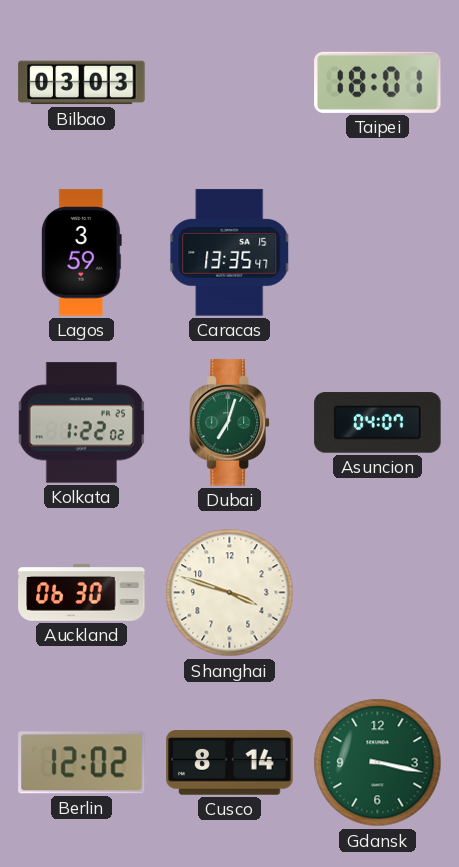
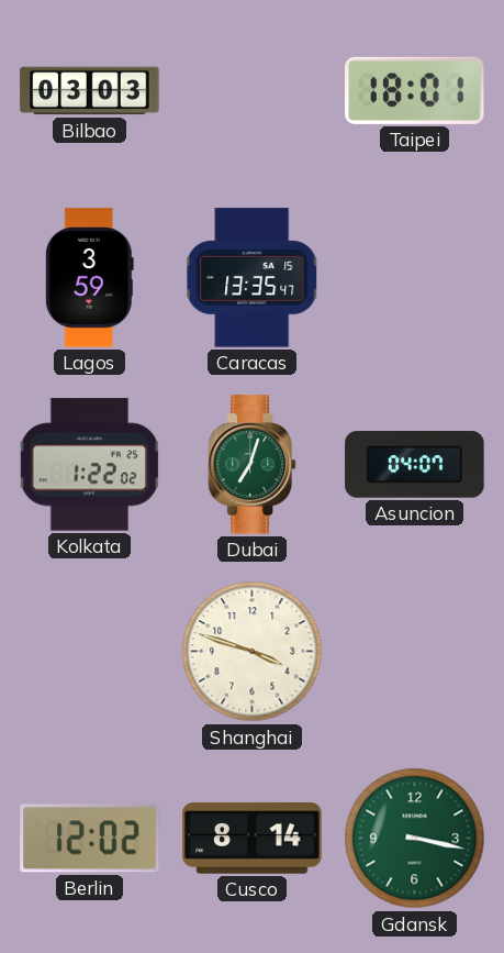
Auckland: 06:30 -> none (82, 593)
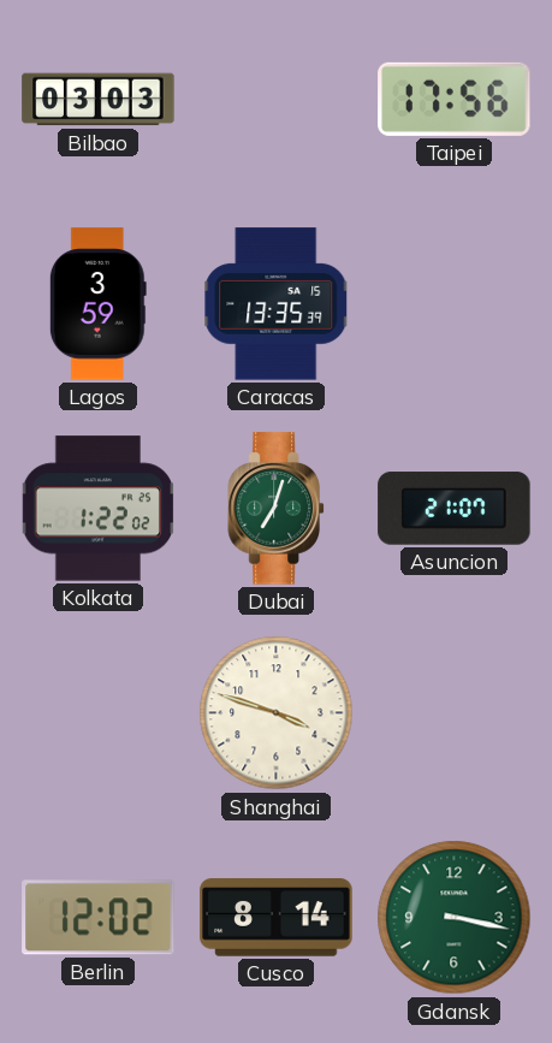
Taipei: 18:01 -> 17:56 (455, 99)
Caracas: 13:35:47 -> 13:35:39 (277, 304)
Asuncion: 04:07 -> 21:07 (455, 509)
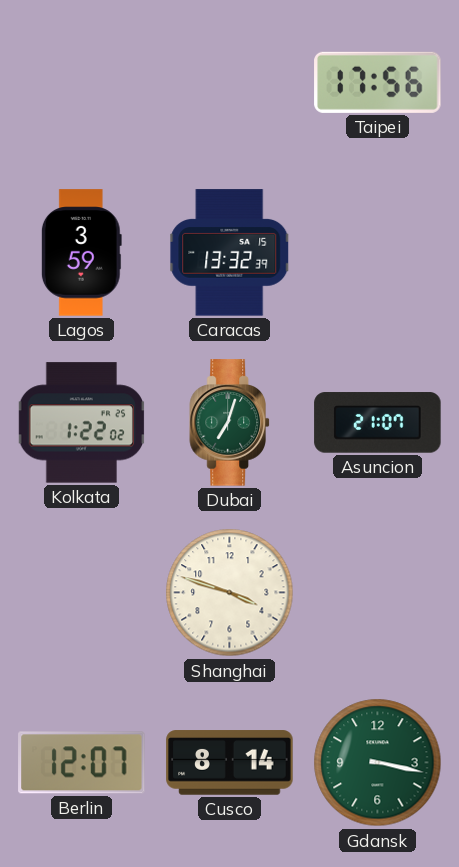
Bilbao: 03:03 -> none (99, 100)
Caracas: 13:35 -> 13:32 (230, 253)
Berlin: 12:02 -> 12:07 (82, 763)
